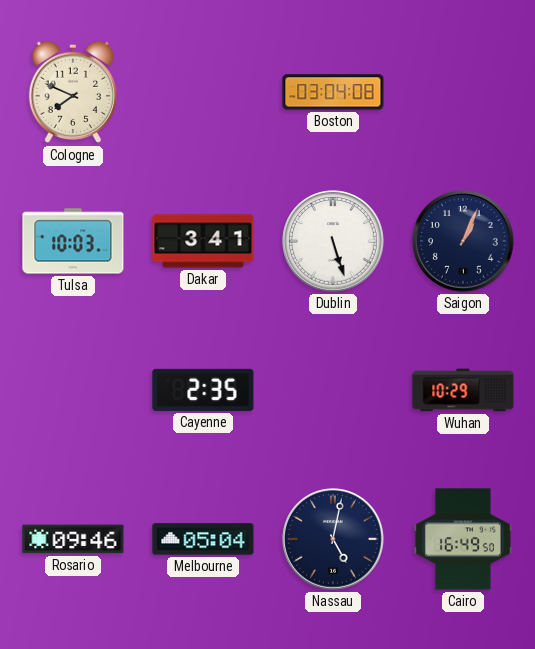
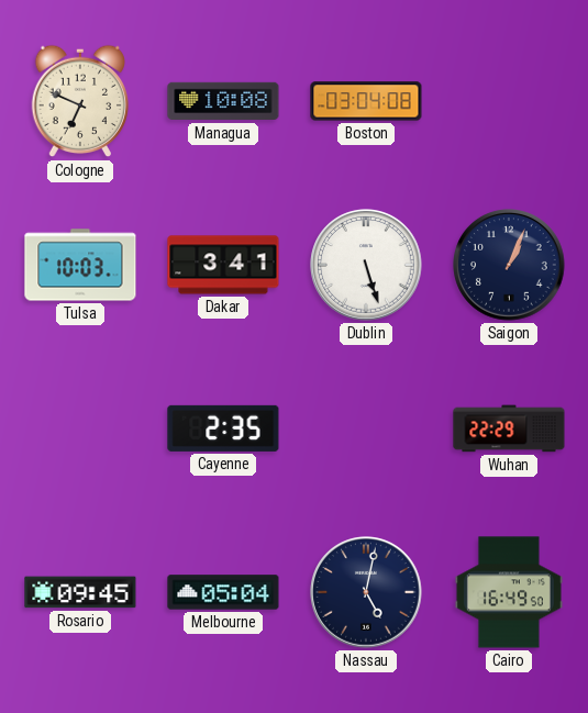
Cologne: 7:49 -> 6:49 (80, 101)
Managua: none -> 10:08 (223, 101)
Wuhan: 10:29 -> 22:29 (509, 428)
Rosario: 09:46 -> 09:45 (80, 592)
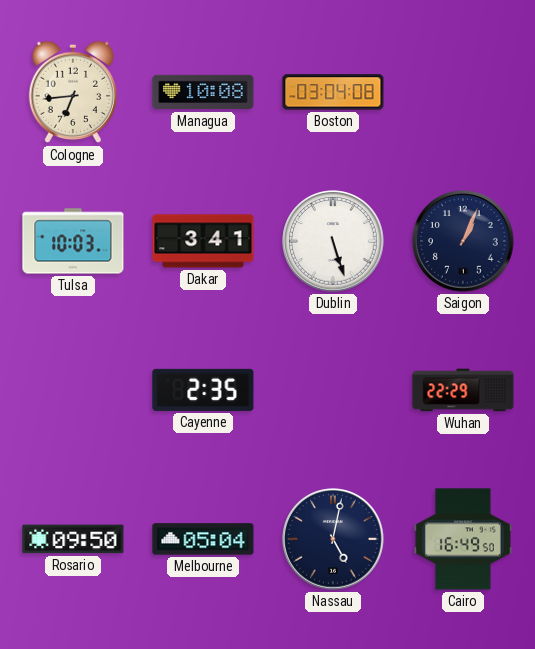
Cologne: 6:49 -> 6:44 (73, 92)
Rosario: 09:45 -> 09:50 (73, 539)
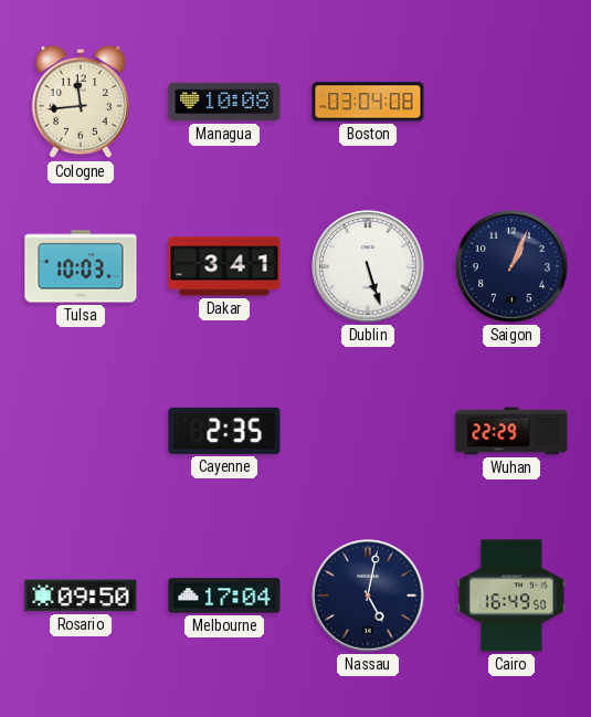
Cologne: 6:44 -> 11:44 (81, 102)
Melbourne: 05:04 -> 17:04 (224, 595)
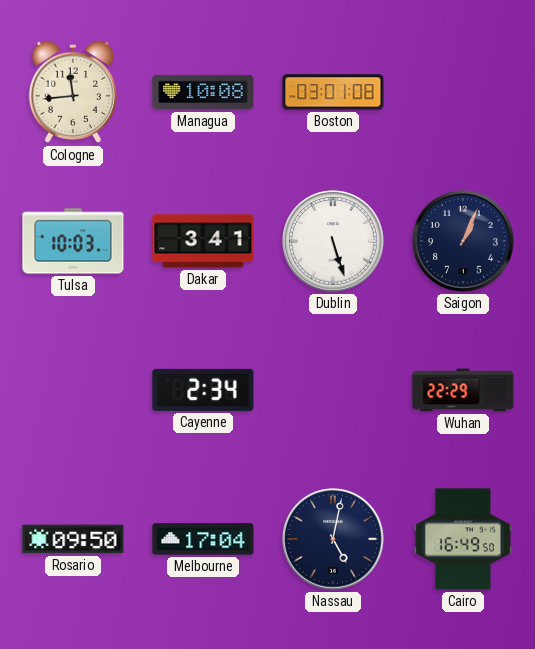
Boston: 03:04 -> 03:01 (333, 92)
Cayenne: 2:35 -> 2:34 (203, 390)
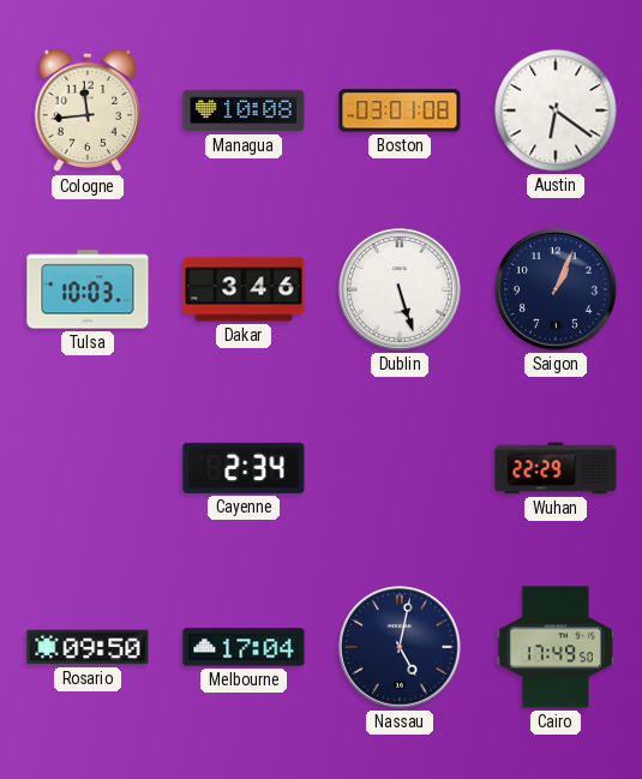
Austin: none -> 6:21 (556, 110)
Dakar: 3:41 -> 3:46 (244, 289)
Cairo: 16:49 -> 17:49 (556, 647)
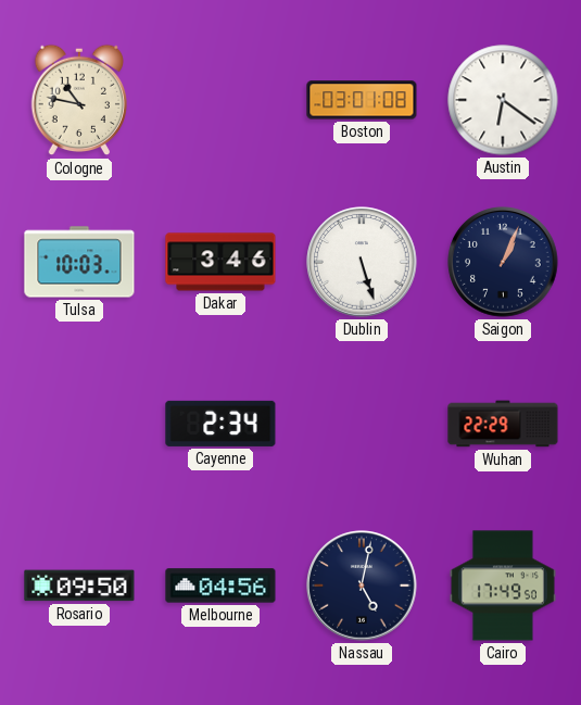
Cologne: 11:44 -> 10:47 (79, 100)
Managua: 10:08 -> none (244, 110)
Melbourne: 17:04 -> 04:56 (220, 586)
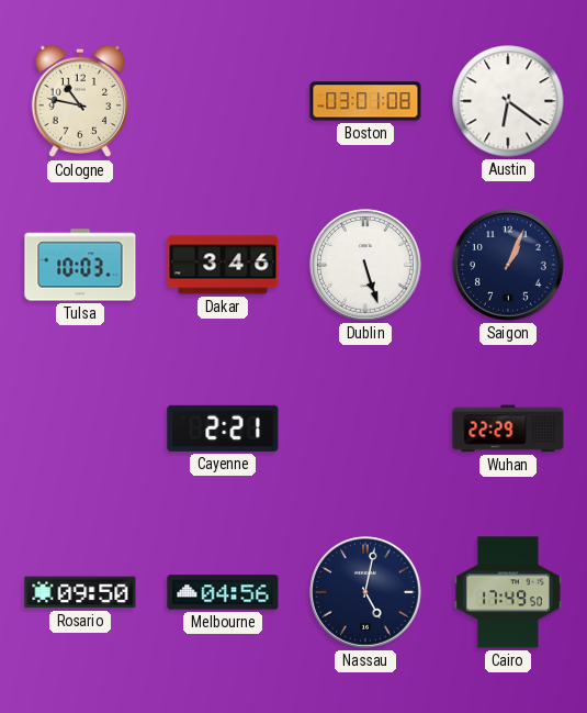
Cayenne: 2:34 -> 2:21 (223, 428)
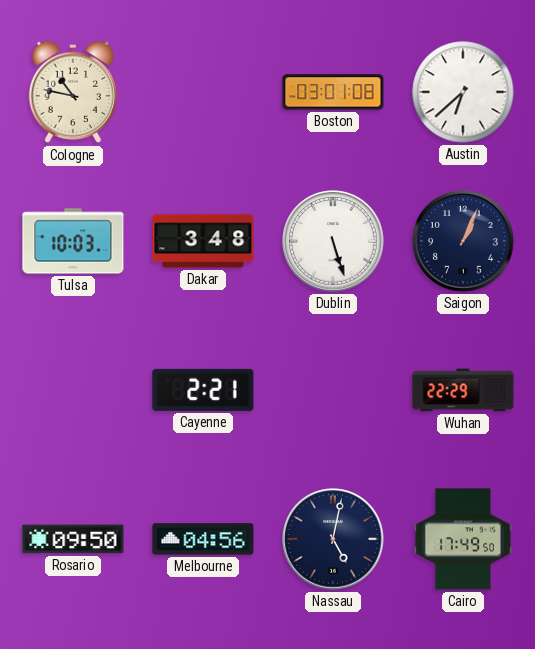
Austin: 6:21 -> 6:38 (463, 92)
Dakar: 3:46 -> 3:48 (203, 241)
